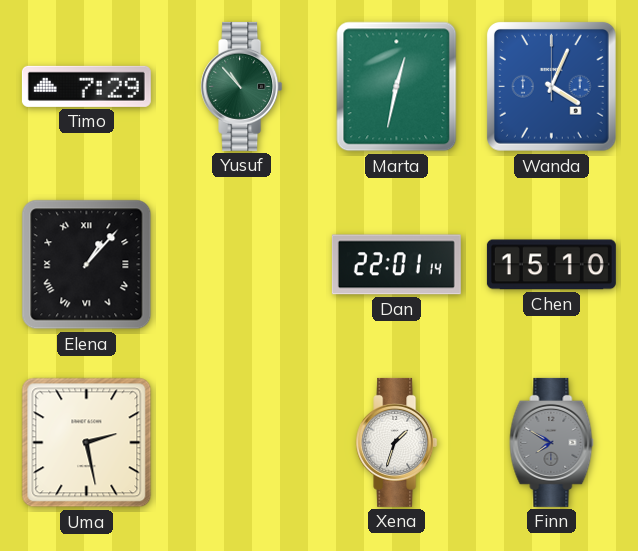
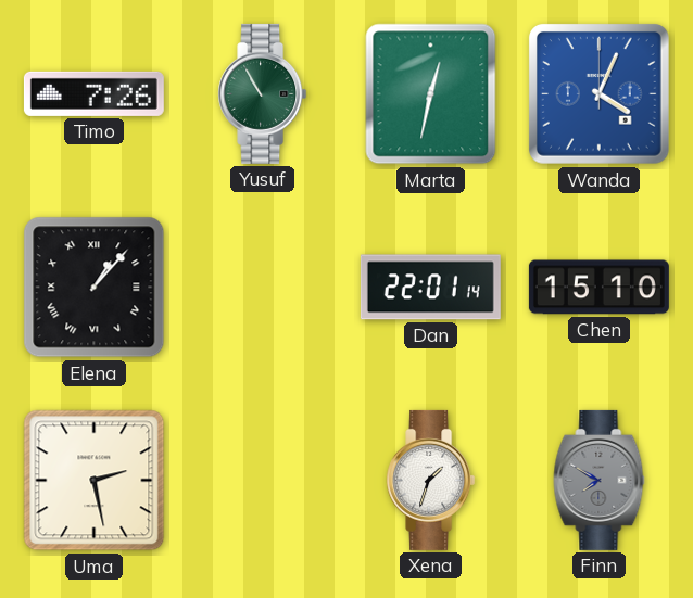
Timo: 7:29 -> 7:26 (93, 93)
Yusuf: 10:53 -> 10:55 (263, 93)
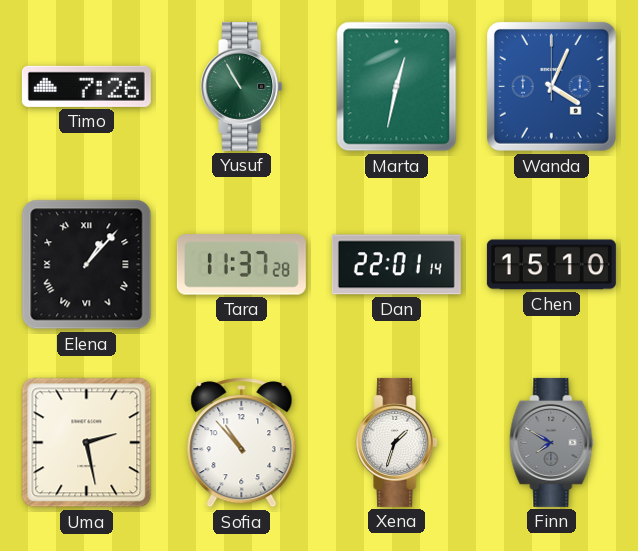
Tara: none -> 11:37 (241, 265)
Sofia: none -> 10:53 (242, 443)
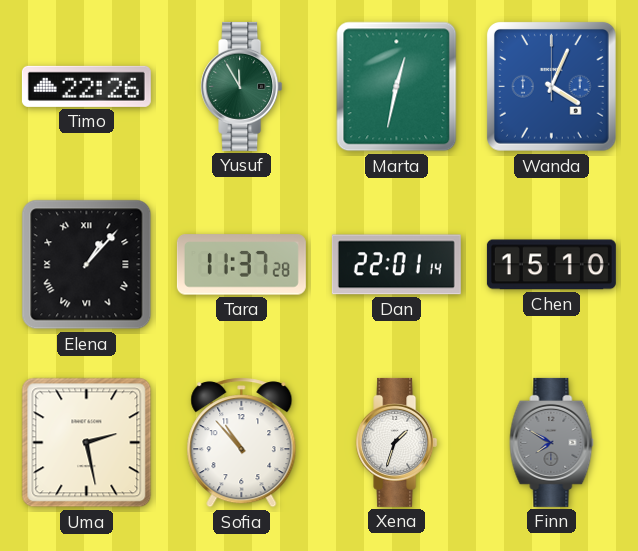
Timo: 7:26 -> 22:26 (86, 86)
Yusuf: 10:55 -> 11:55 (242, 86)
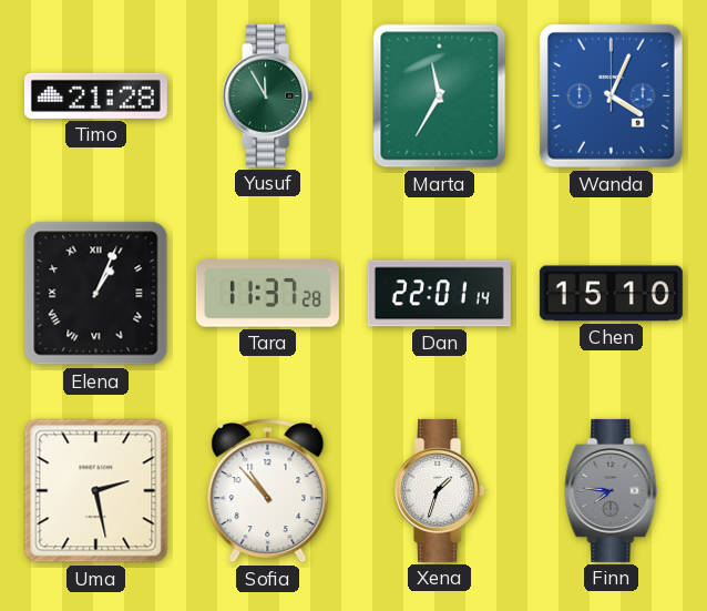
Timo: 22:26 -> 21:28 (95, 95)
Marta: 12:32 -> 11:35 (440, 96)
Elena: 1:07 -> 1:04 (96, 294)
Finn: 7:50 -> 7:46 (612, 490)
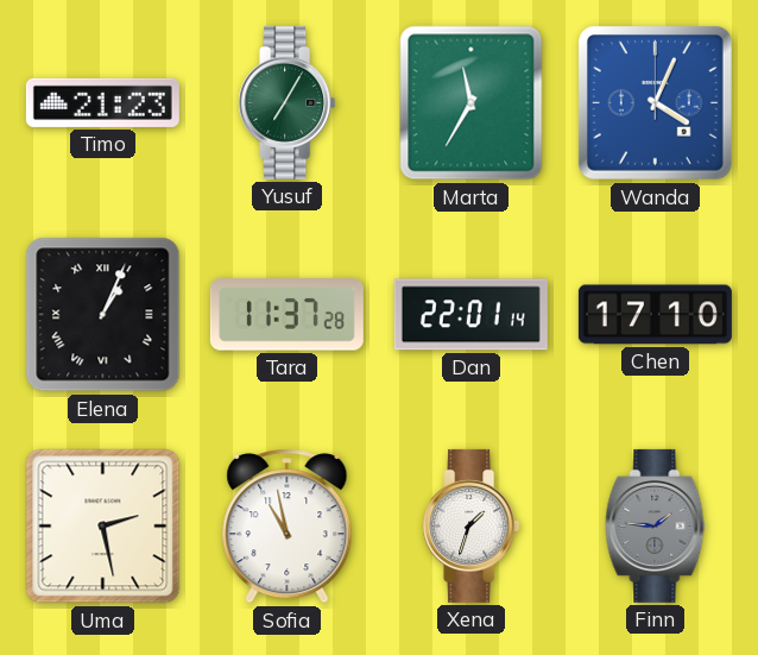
Timo: 21:28 -> 21:23 (102, 102)
Yusuf: 11:55 -> 7:05 (288, 102)
Chen: 15:10 -> 17:10 (655, 315)
Sofia: 10:53 -> 10:58 (288, 527)
Finn: 7:46 -> 1:46 (656, 525)
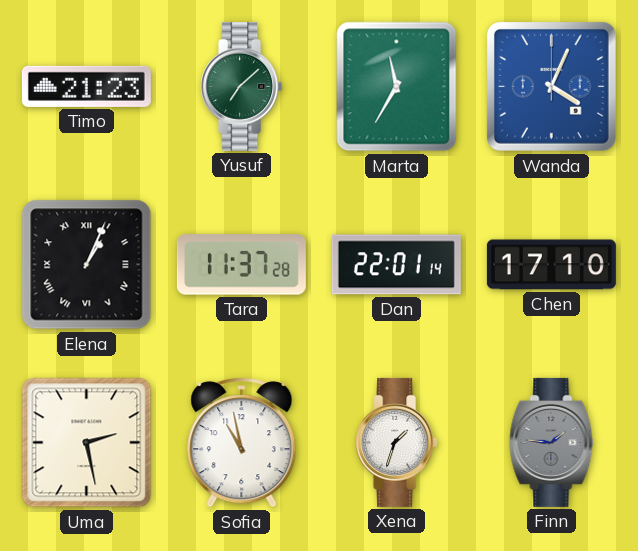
Yusuf: 7:05 -> 7:08 (242, 86)
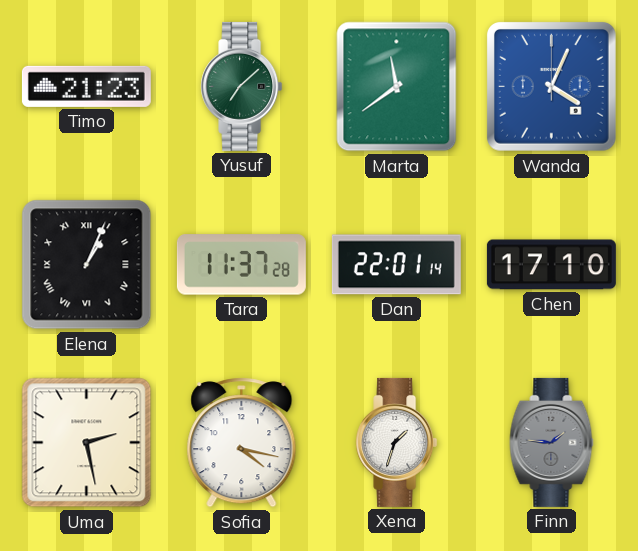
Marta: 11:35 -> 11:39 (397, 87)
Sofia: 10:58 -> 4:17 (242, 443)
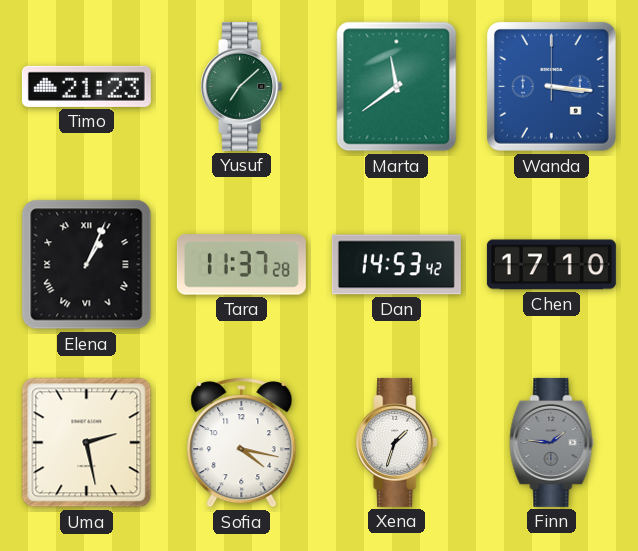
Wanda: 4:04 -> 3:16 (551, 86)
Dan: 22:01 -> 14:53 (396, 265)
